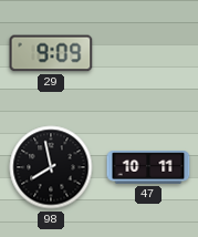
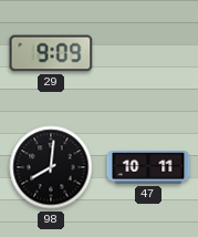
98: 7:58 -> 8:01 (51, 167)
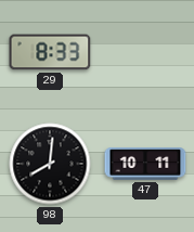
29: 9:09 -> 8:33 (50, 52)
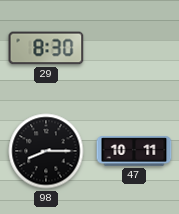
29: 8:33 -> 8:30 (46, 48)
98: 8:01 -> 8:15 (46, 151)
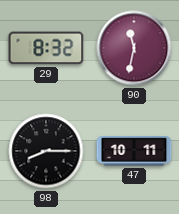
29: 8:30 -> 8:32 (46, 48)
90: none -> 11:32 (134, 48)
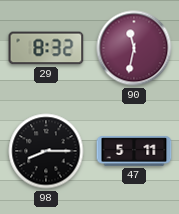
47: 10:11 -> 5:11 (134, 151)
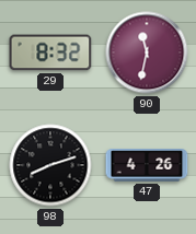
98: 8:15 -> 8:12 (50, 165)
47: 5:11 -> 4:26 (147, 165)
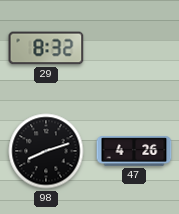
90: 11:32 -> none (147, 52)
